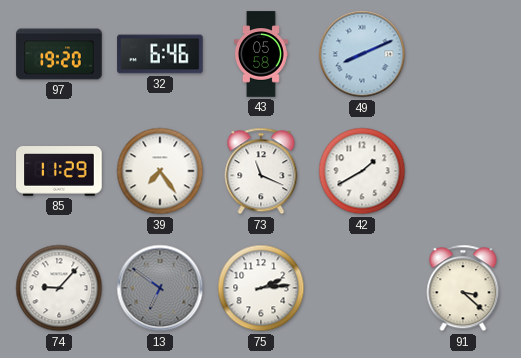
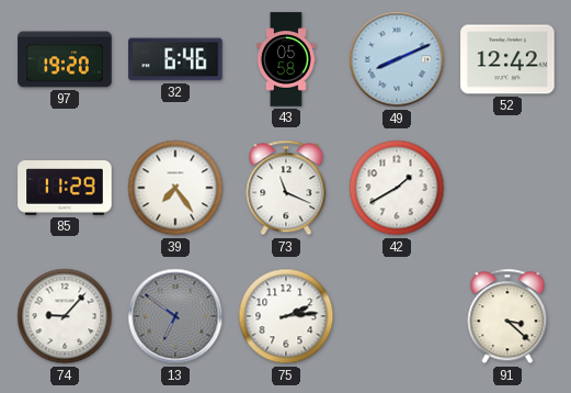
52: none -> 12:42 (507, 59)
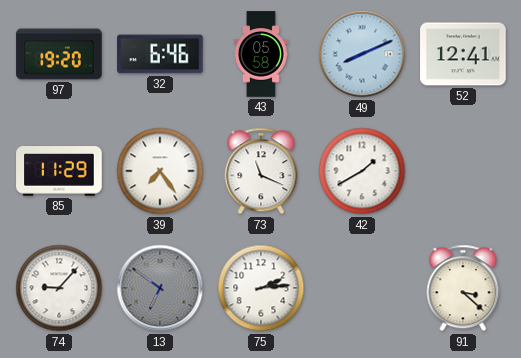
52: 12:42 -> 12:41 (463, 54)
